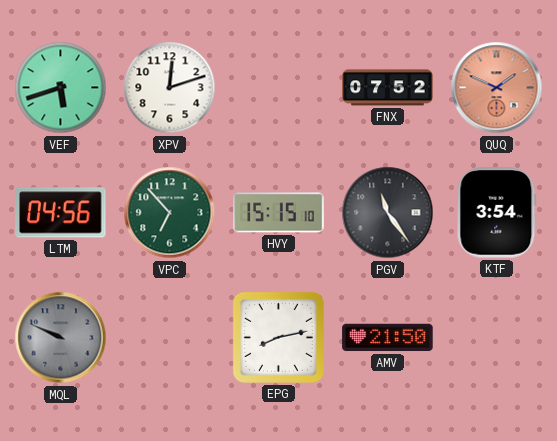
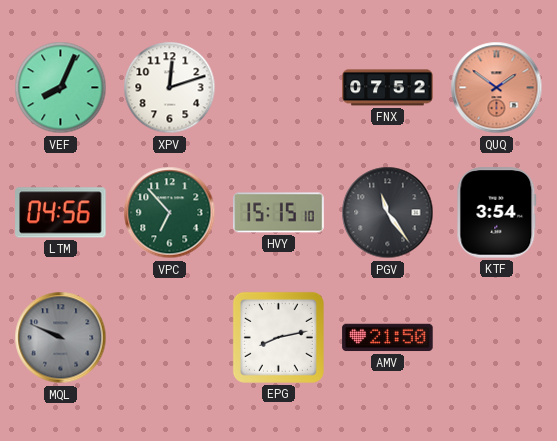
VEF: 5:42 -> 8:04 (61, 88)
QUQ: 1:49 -> 1:51 (497, 88)
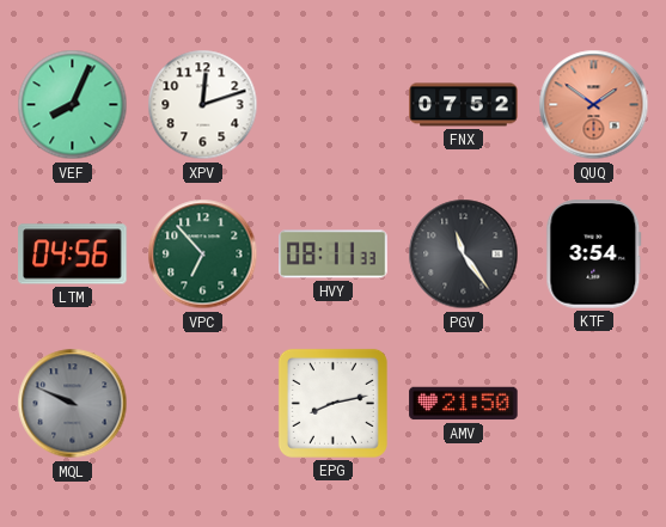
HVY: 15:15 -> 08:11 (334, 255)
